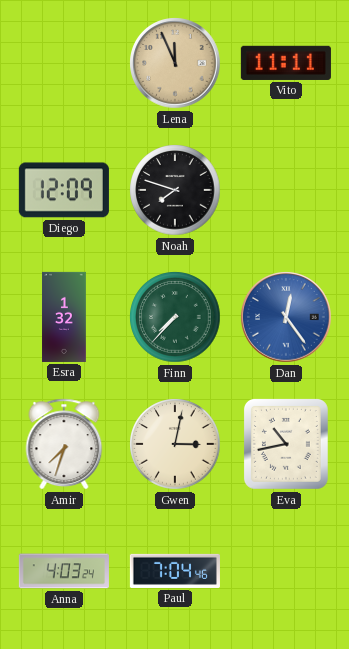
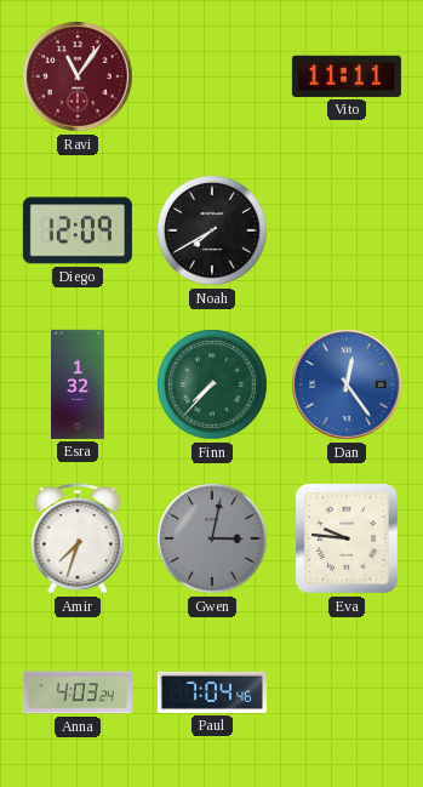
Ravi: none -> 11:06 (78, 76)
Lena: 11:56 -> none (175, 63)
Noah: 7:48 -> 7:40 (212, 230)
Gwen dial: cream -> grey (212, 538)
Eva: 10:43 -> 9:46 (347, 538)
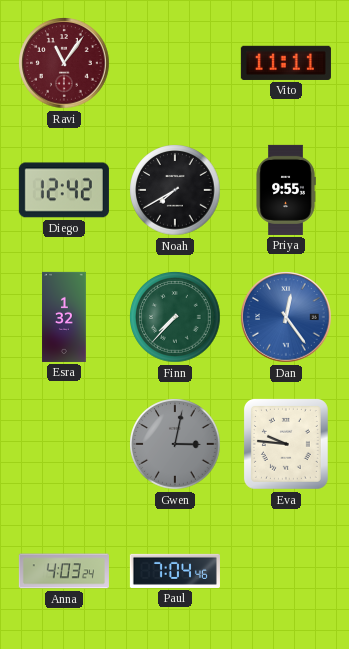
Diego: 12:09 -> 12:42 (64, 190)
Priya: none -> 9:55 (286, 190)
Amir: 7:33 -> none (78, 538)
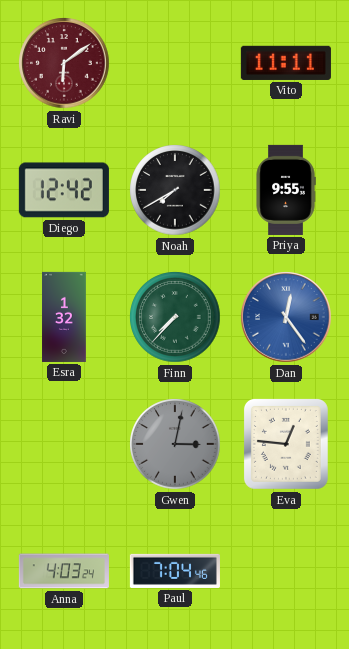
Ravi: 11:06 -> 6:09 (64, 63)
Eva: 9:46 -> 12:46 (286, 444)
